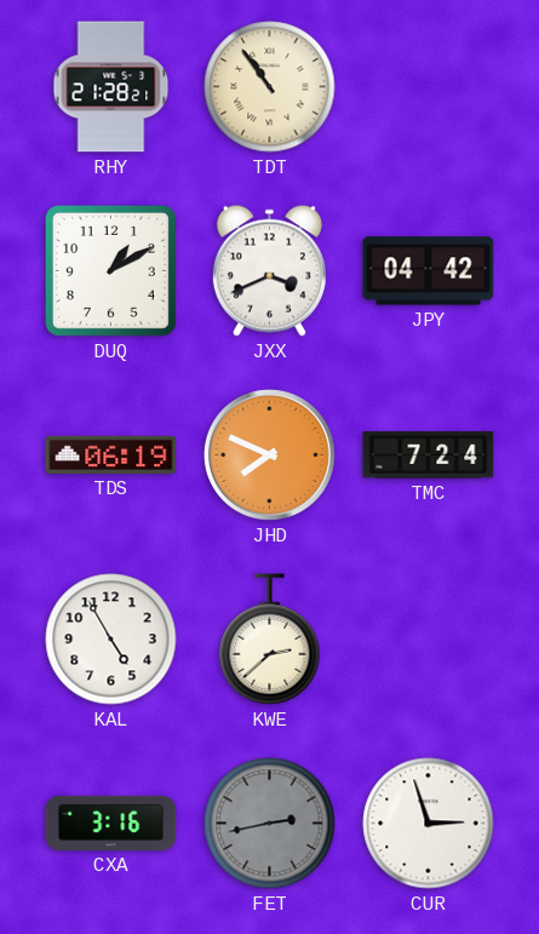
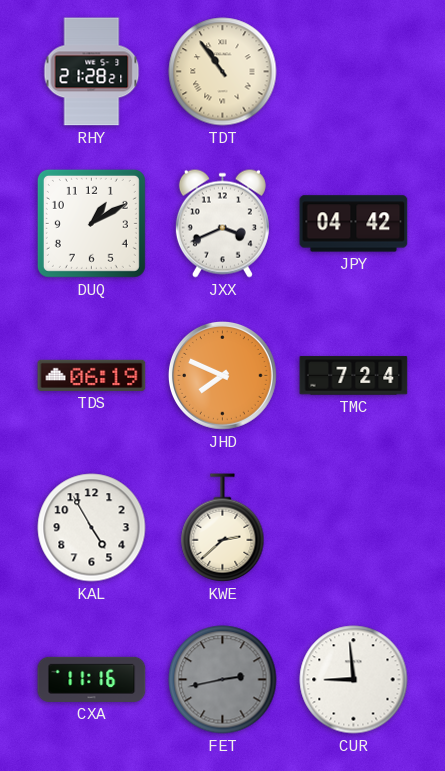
CXA: 3:16 -> 11:16 (92, 679)
CUR: 2:57 -> 8:59 (354, 680)
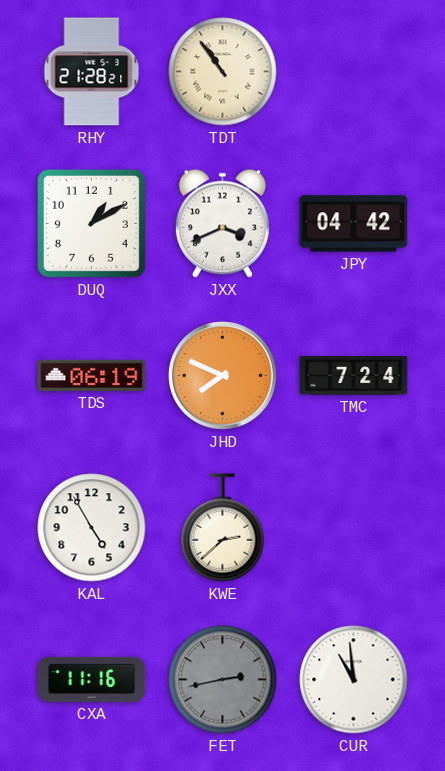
CUR: 8:59 -> 10:59 (354, 680)
